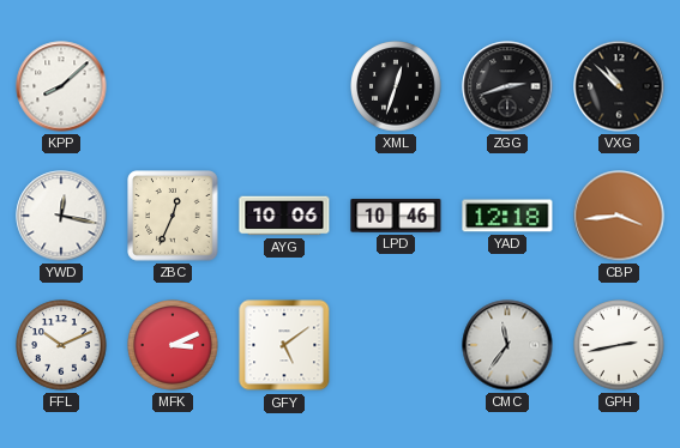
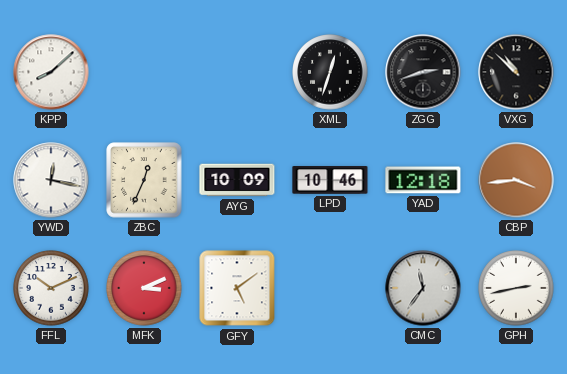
AYG: 10:06 -> 10:09 (237, 180)
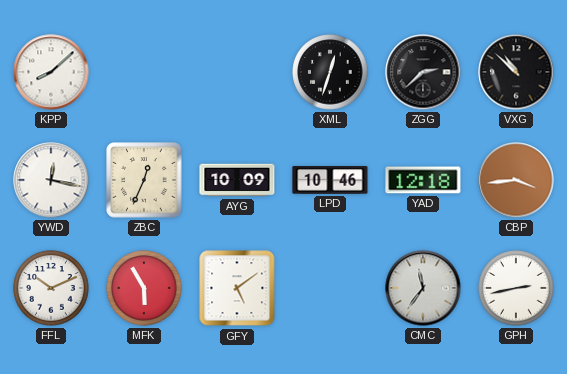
ZGG: 2:42 -> 2:38 (423, 72)
MFK: 3:11 -> 5:55 (144, 288)
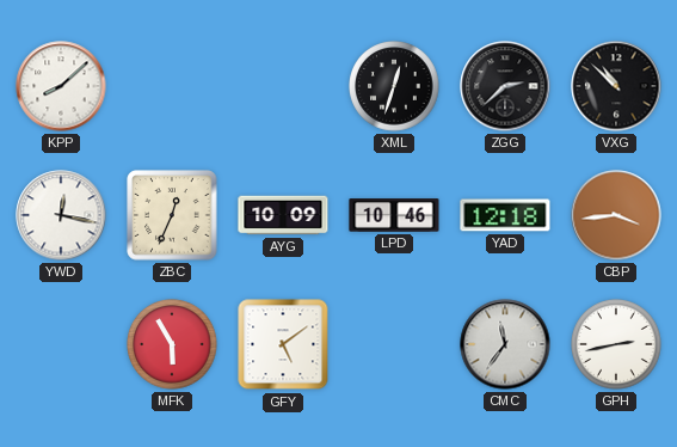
FFL: 10:11 -> none (51, 288)
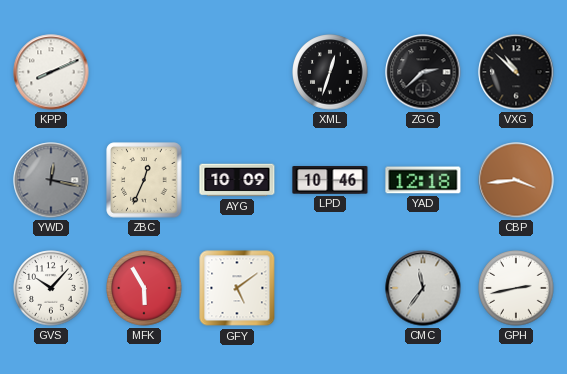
KPP: 8:08 -> 8:11 (51, 72)
YWD dial: white -> grey (51, 180)
GVS: none -> 10:07 (51, 288)
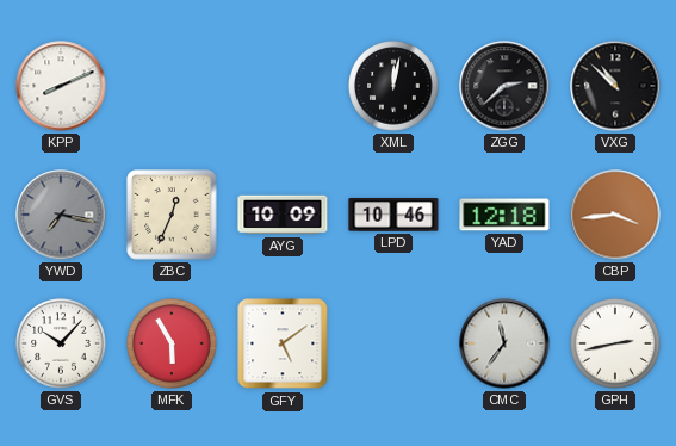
XML: 12:33 -> 12:02 (393, 86)
YWD: 12:17 -> 7:17 (61, 215)
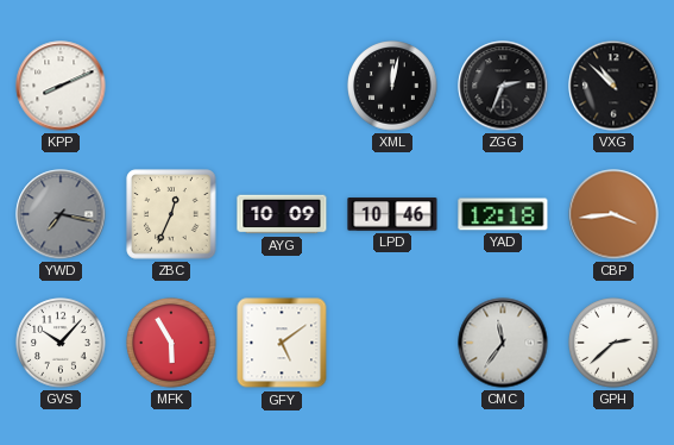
ZGG: 2:38 -> 2:34 (503, 86)
GPH: 2:43 -> 2:38 (613, 343)
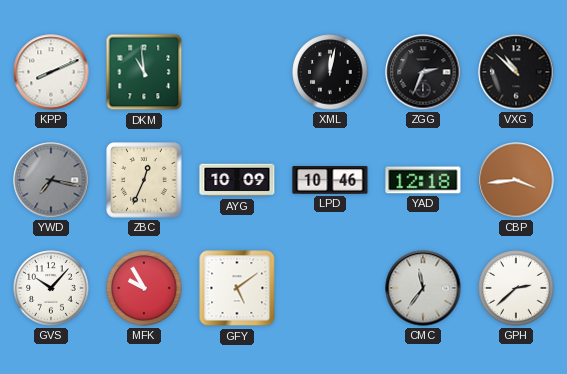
DKM: none -> 10:59 (144, 72)
MFK: 5:55 -> 9:55 (144, 288)
